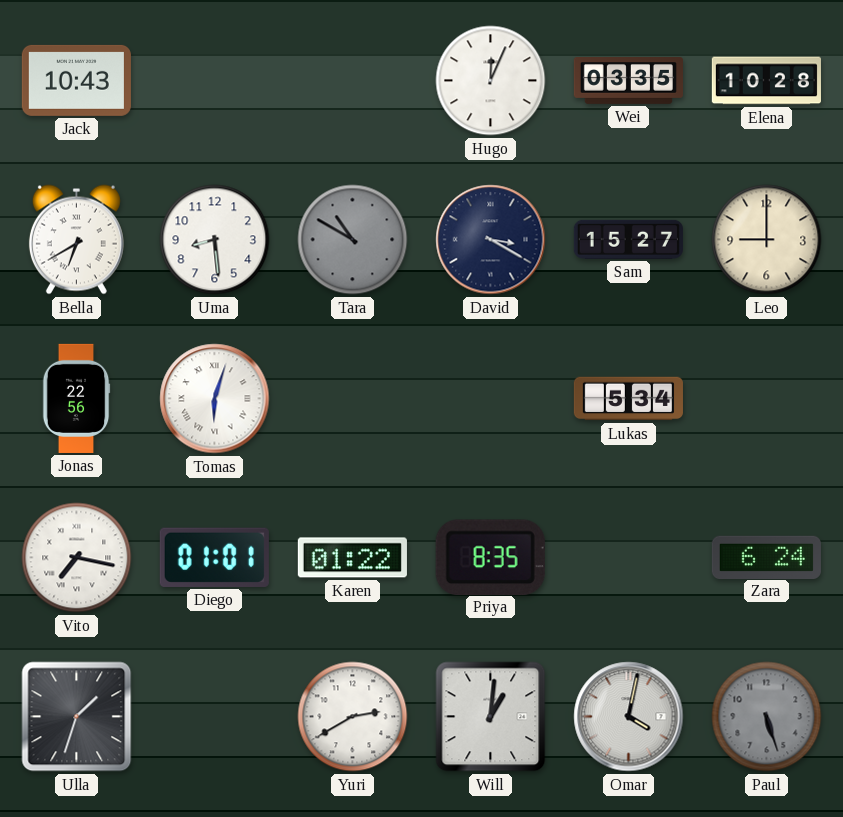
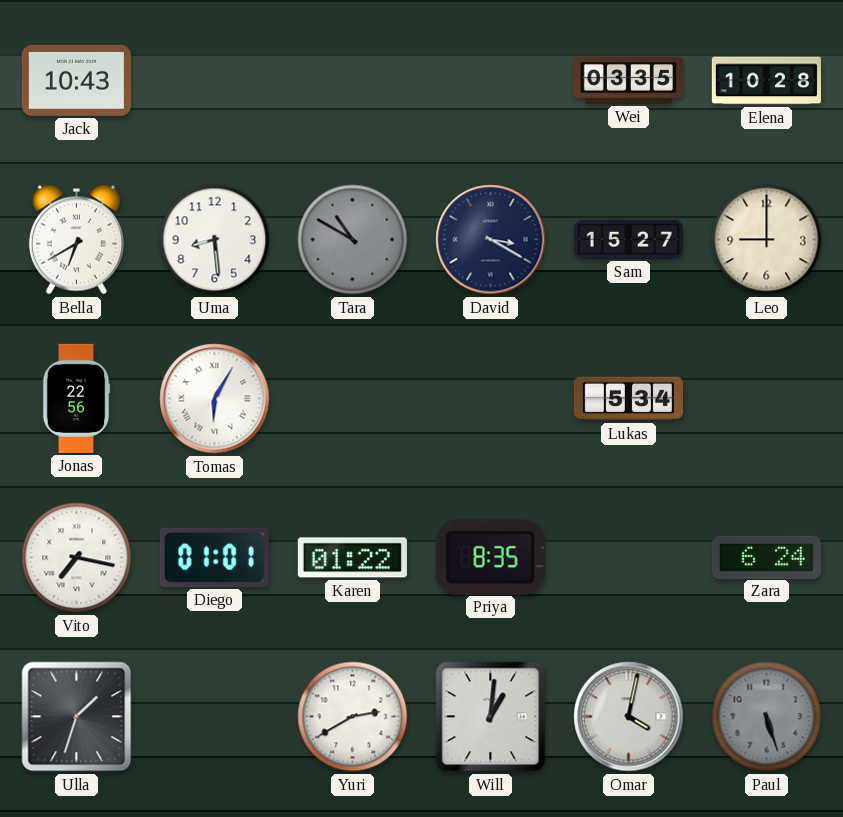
Hugo: 12:04 -> none (491, 81)
Tomas: 6:03 -> 6:05 (215, 399)
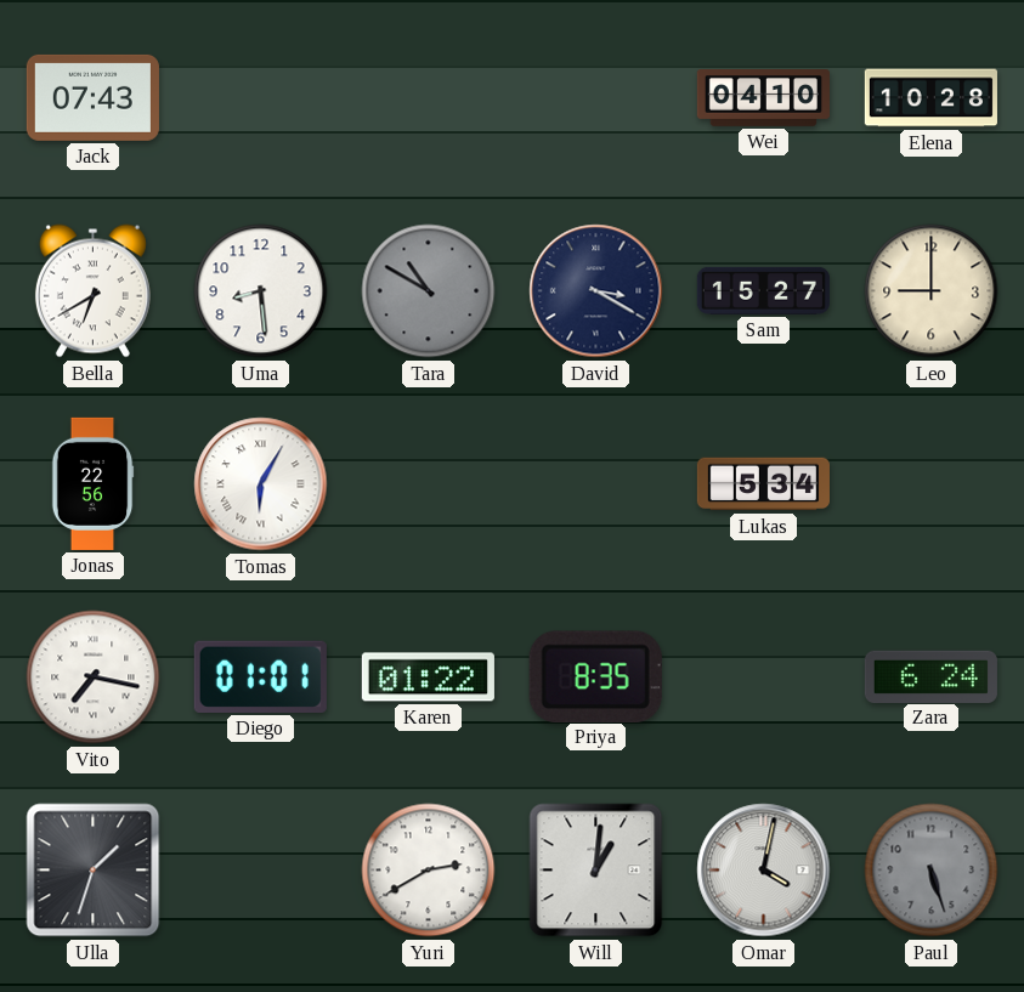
Jack: 10:43 -> 07:43 (92, 97)
Wei: 03:35 -> 04:10 (763, 98)
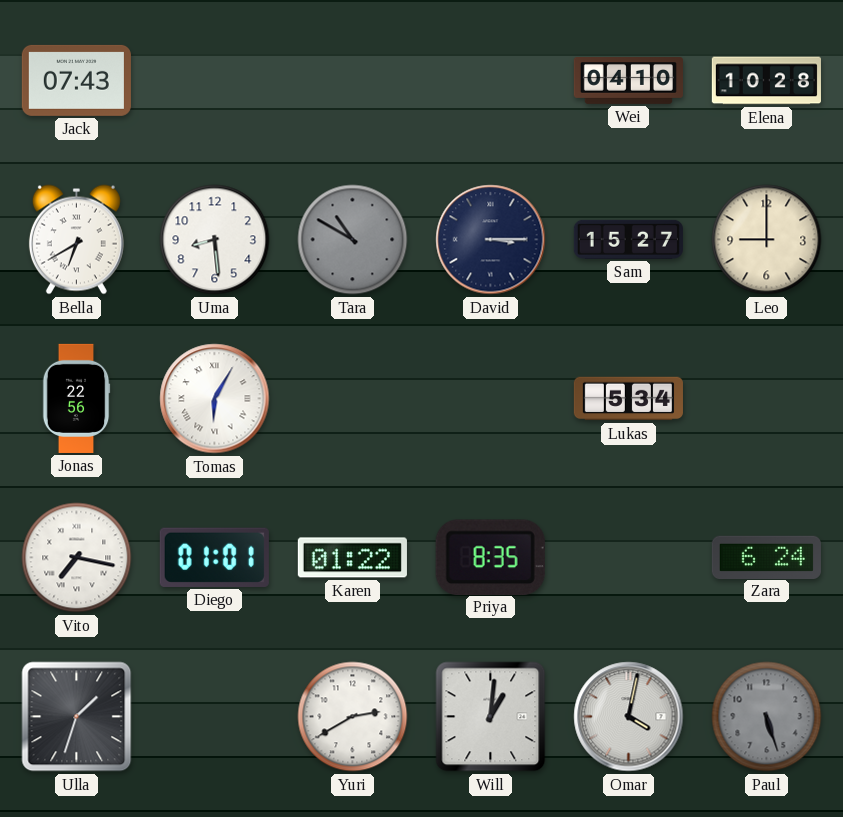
David: 3:20 -> 3:15 (491, 240)
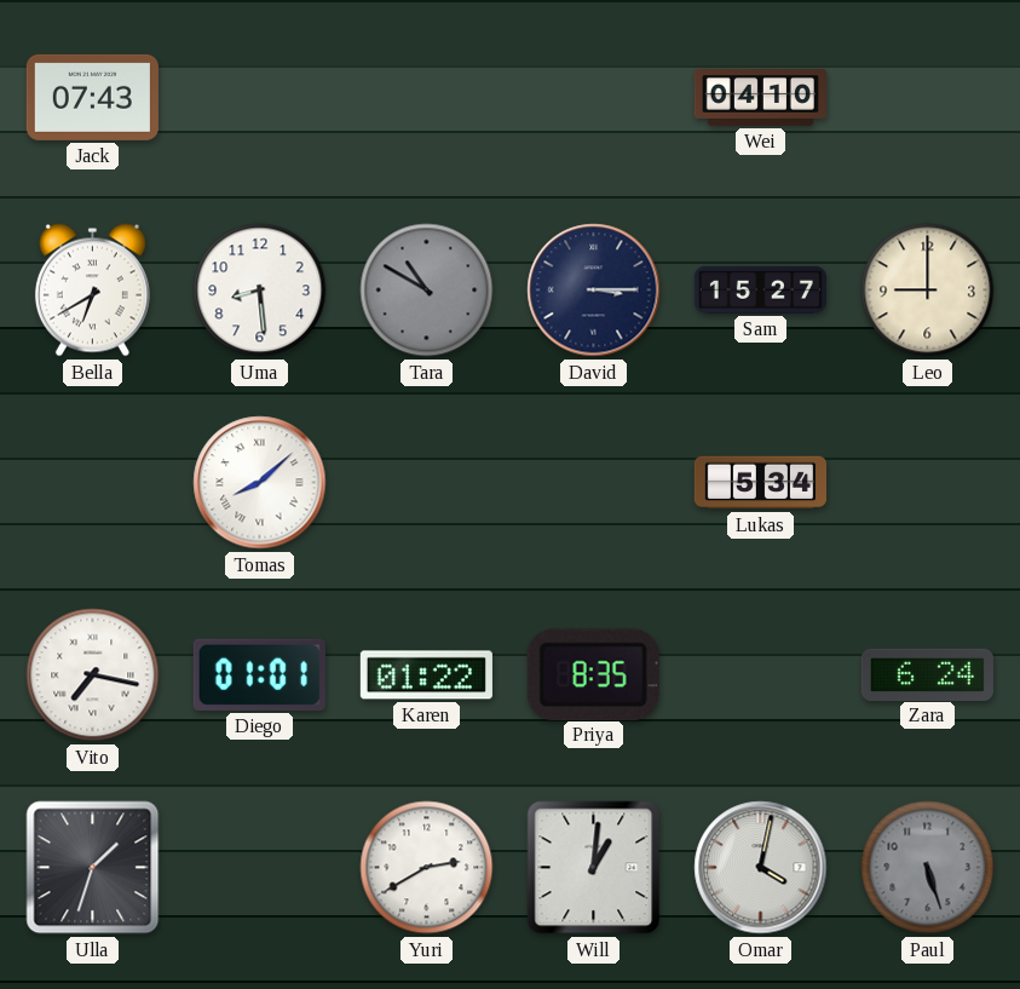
Elena: 10:28 -> none (766, 81)
Jonas: 22:56 -> none (76, 398)
Tomas: 6:05 -> 8:08 (260, 483)
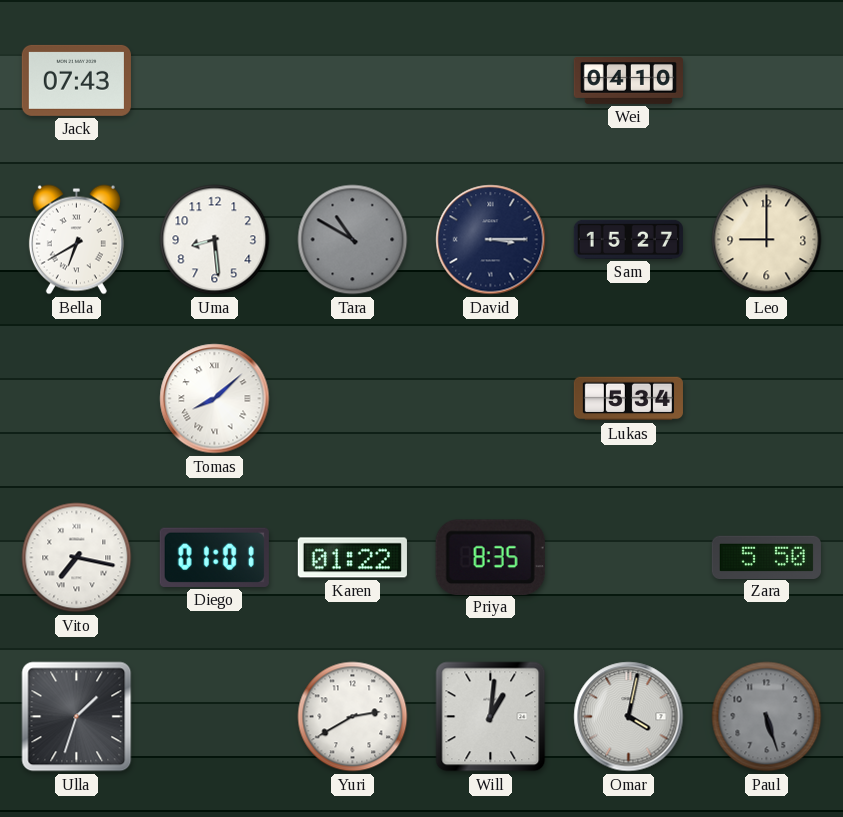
Zara: 6:24 -> 5:50 (766, 557)
